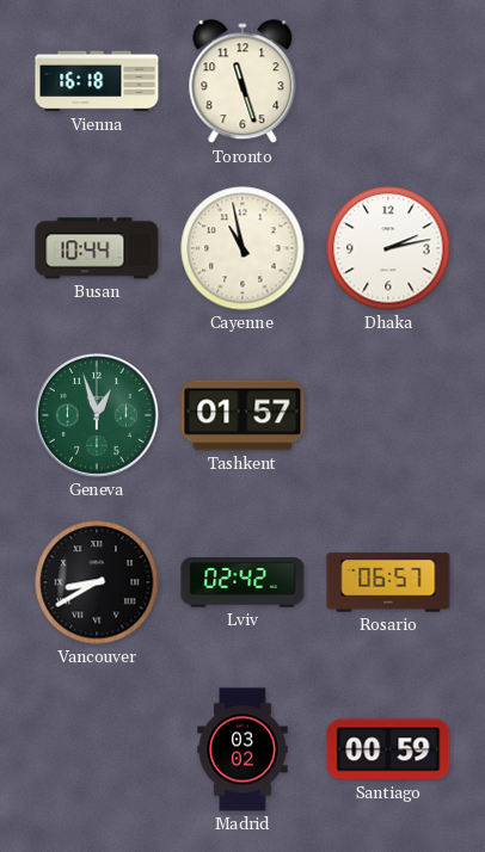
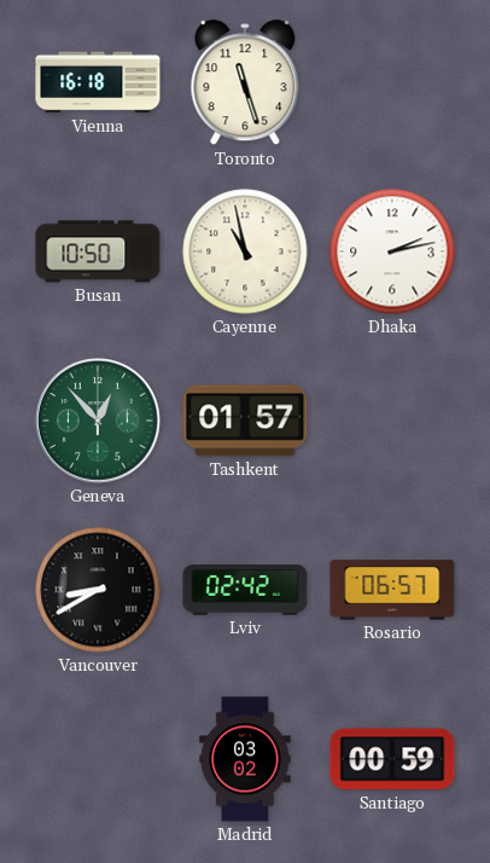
Busan: 10:44 -> 10:50 (98, 251)
Geneva: 12:57 -> 12:53 (99, 422)
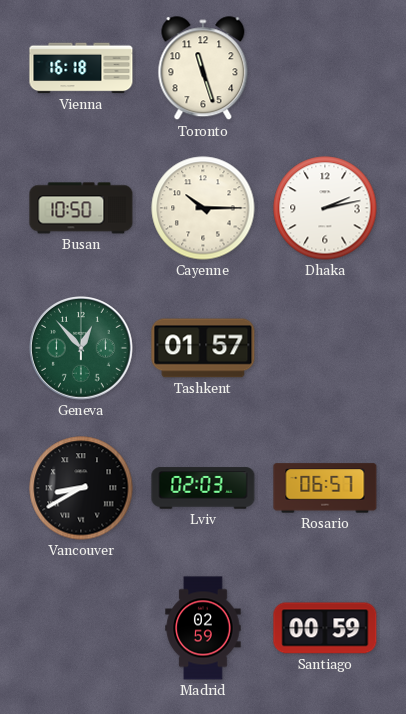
Cayenne: 10:58 -> 10:15 (203, 208)
Lviv: 02:42 -> 02:03 (203, 488)
Madrid: 03:02 -> 02:59 (203, 628)
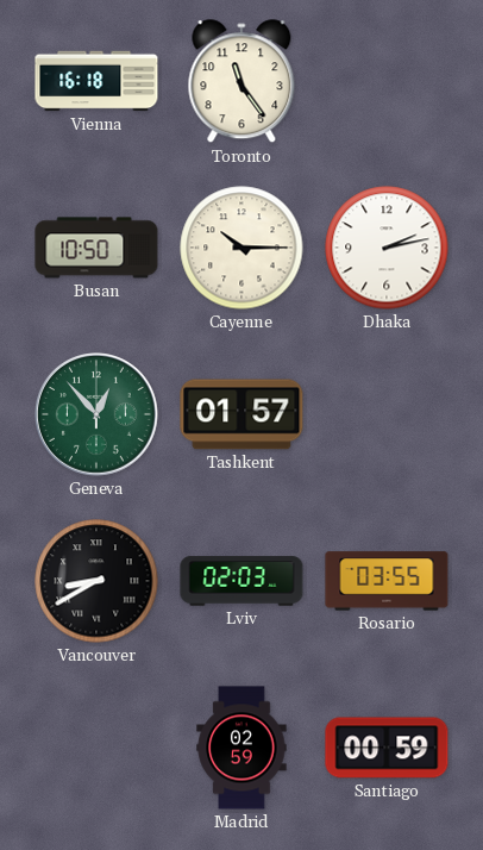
Toronto: 11:27 -> 11:24 (241, 82)
Rosario: 06:57 -> 03:55 (387, 581)
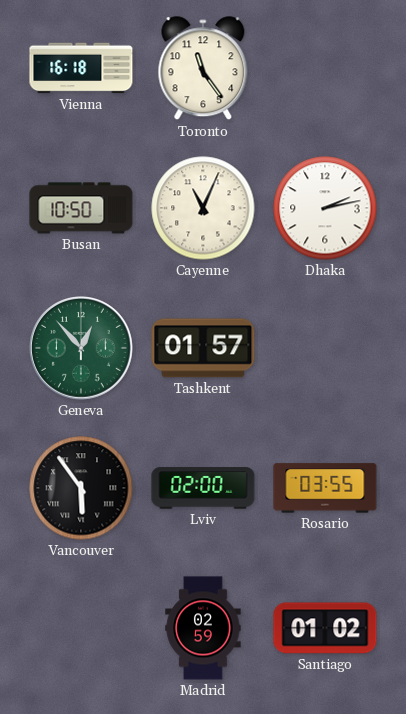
Cayenne: 10:15 -> 11:04 (203, 208)
Vancouver: 8:40 -> 5:54 (81, 488)
Lviv: 02:03 -> 02:00 (203, 488)
Santiago: 00:59 -> 01:02 (325, 628)
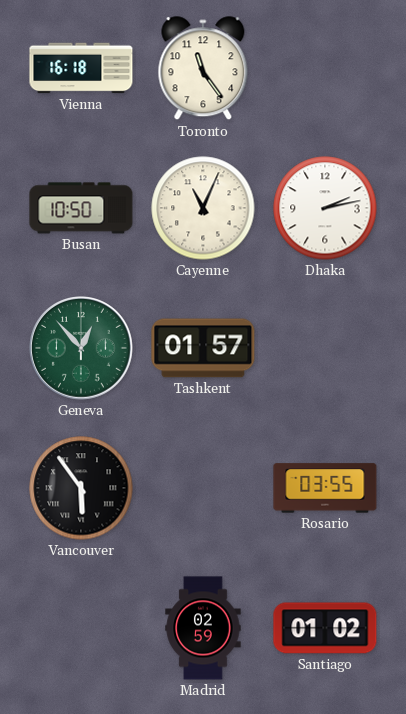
Lviv: 02:00 -> none (203, 488)
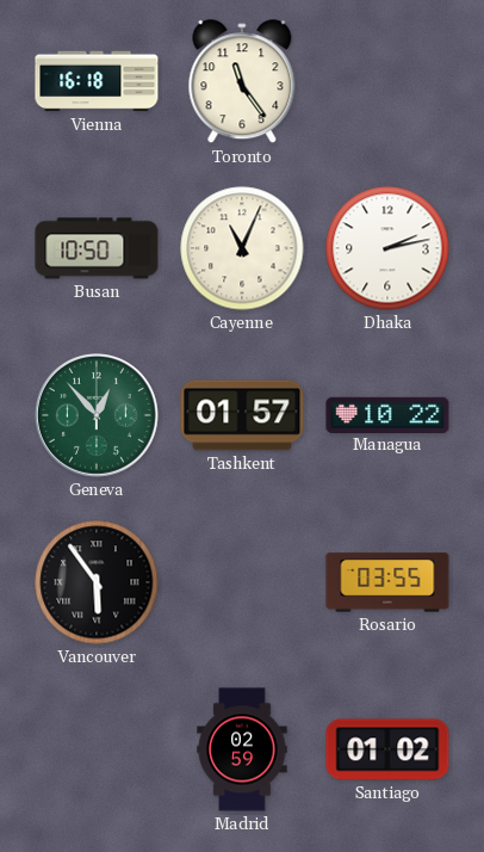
Managua: none -> 10:22 (387, 414)
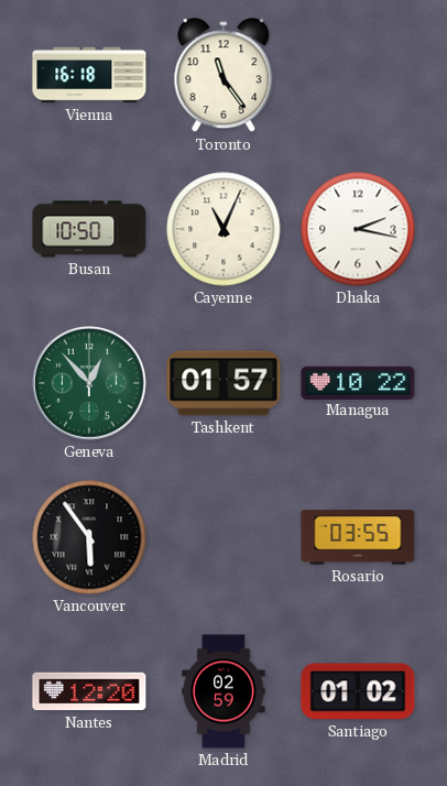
Dhaka: 2:13 -> 2:17 (358, 229)
Nantes: none -> 12:20 (89, 691)
